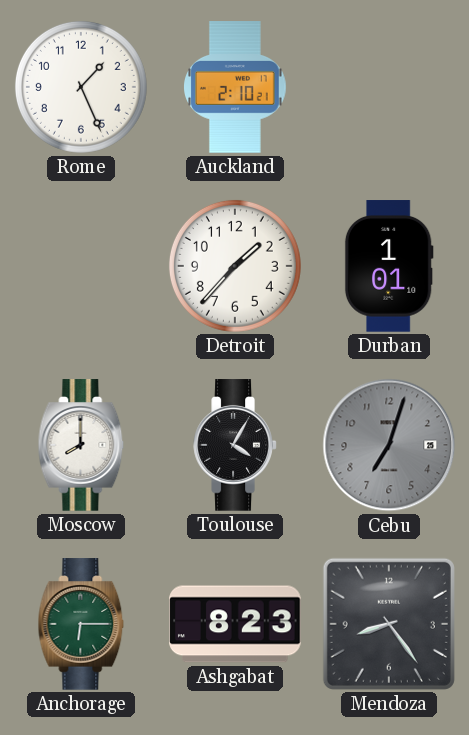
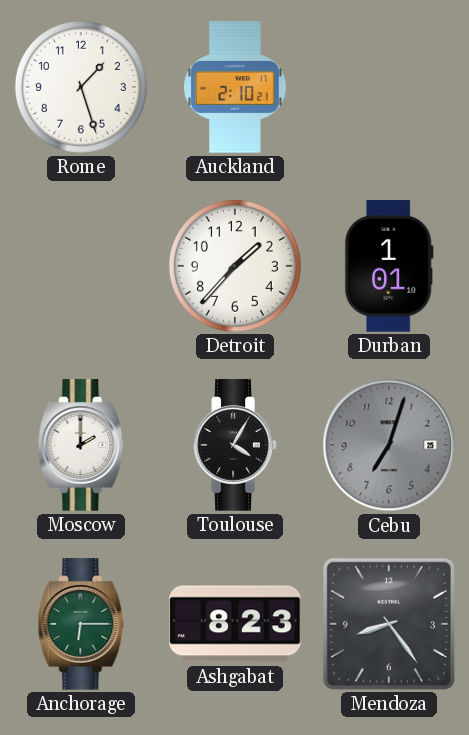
Rome: 1:26 -> 1:27 (81, 87)
Moscow: 8:00 -> 2:00 (81, 445)
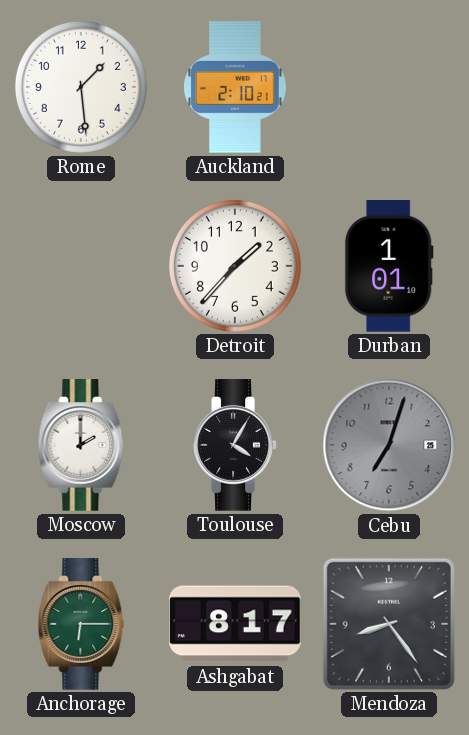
Rome: 1:27 -> 1:29 (81, 87)
Ashgabat: 8:23 -> 8:17 (235, 624)
